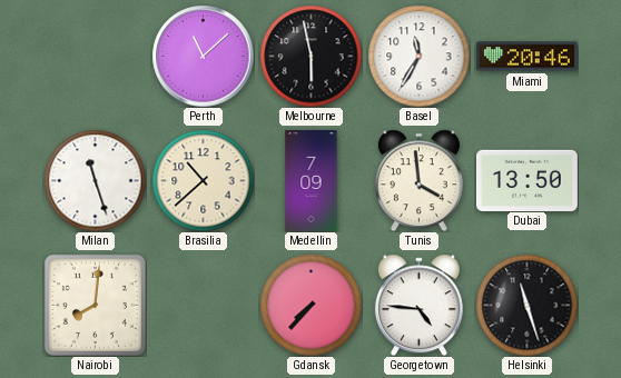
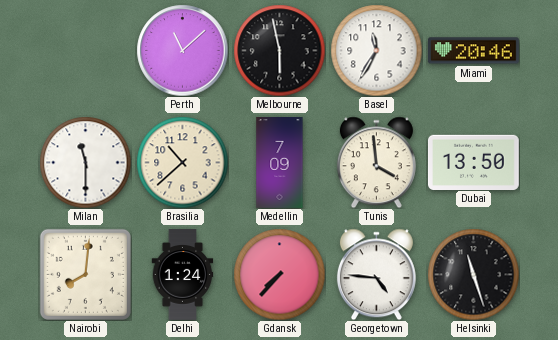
Milan: 11:27 -> 11:30 (85, 162)
Delhi: none -> 1:24 (183, 275)
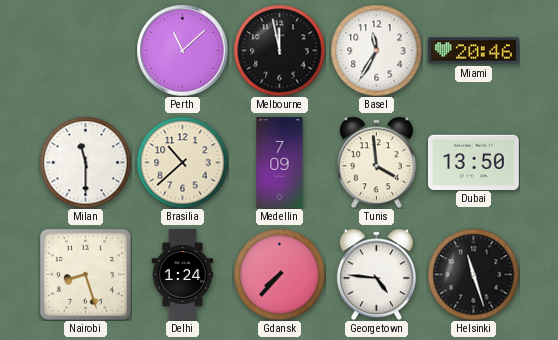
Melbourne: 5:58 -> 11:58 (279, 50)
Nairobi: 8:01 -> 8:27 (85, 274)
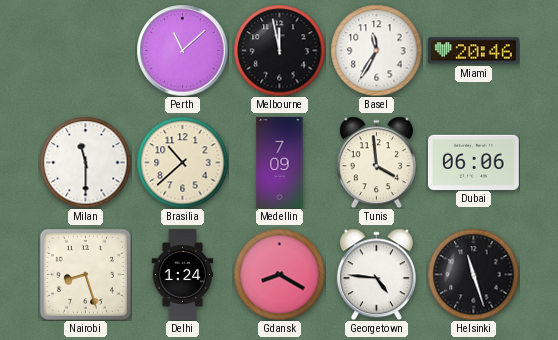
Dubai: 13:50 -> 06:06 (474, 162)
Gdansk: 7:37 -> 8:20 (279, 274)
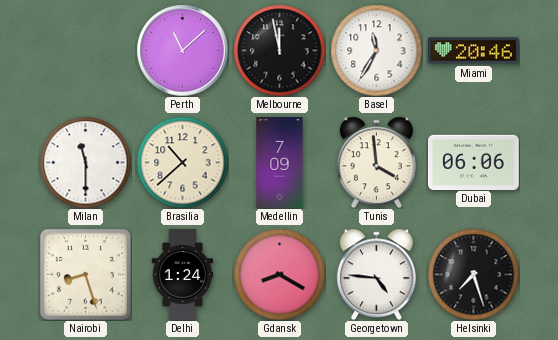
Helsinki: 11:27 -> 7:27 (473, 274)
